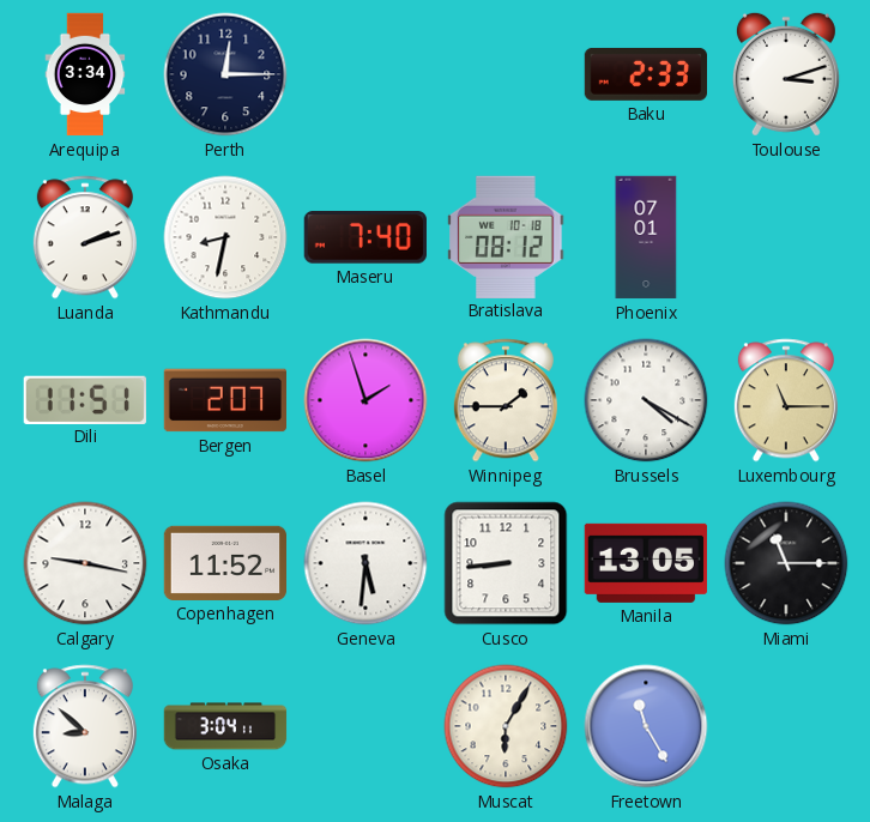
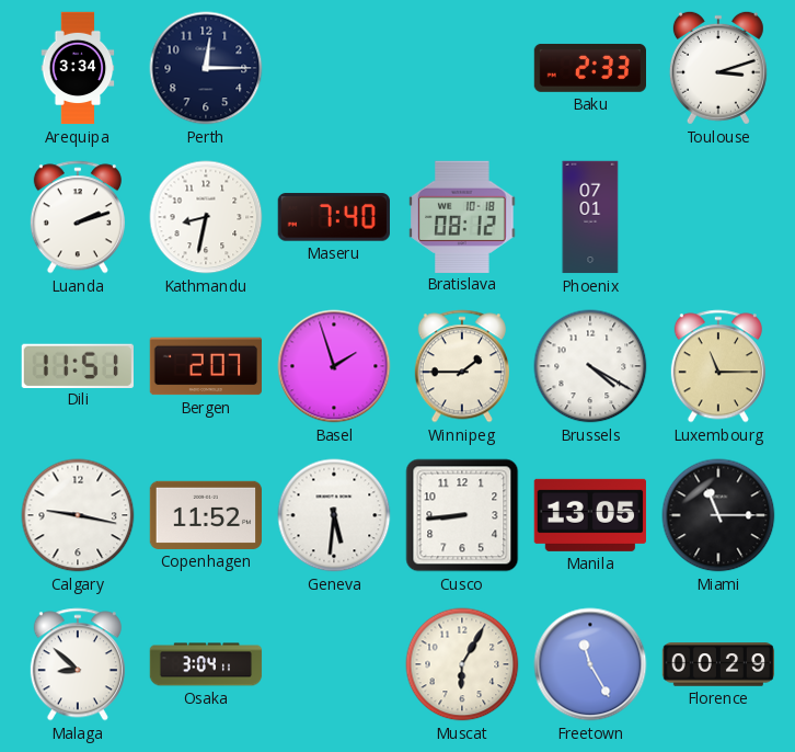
Florence: none -> 00:29 (718, 664)
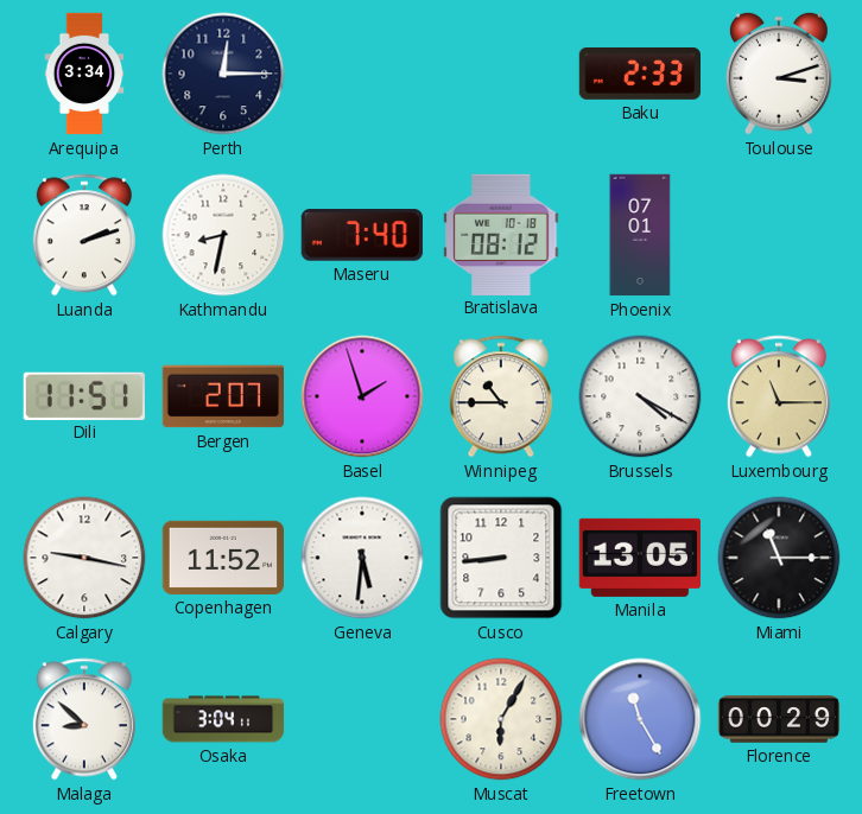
Winnipeg: 1:45 -> 10:45 (501, 396)
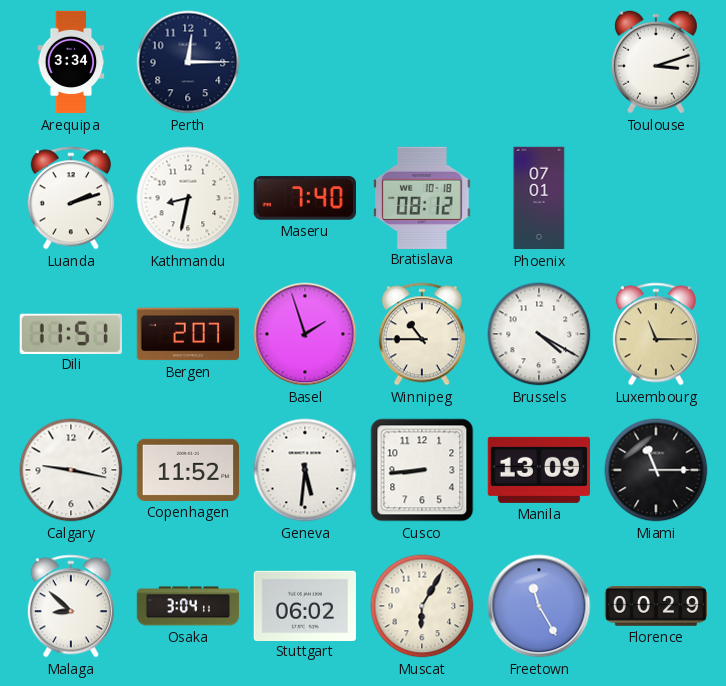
Baku: 2:33 -> none (639, 74)
Manila: 13:05 -> 13:09 (538, 470)
Stuttgart: none -> 06:02 (304, 605)
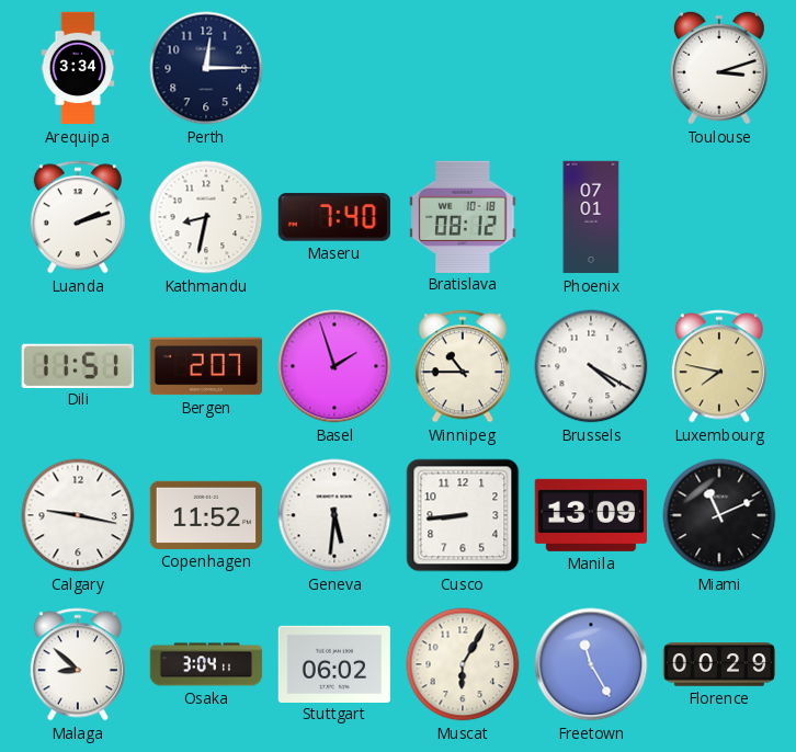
Luxembourg: 11:15 -> 7:47 (719, 366)
Miami: 11:15 -> 11:11 (719, 515)
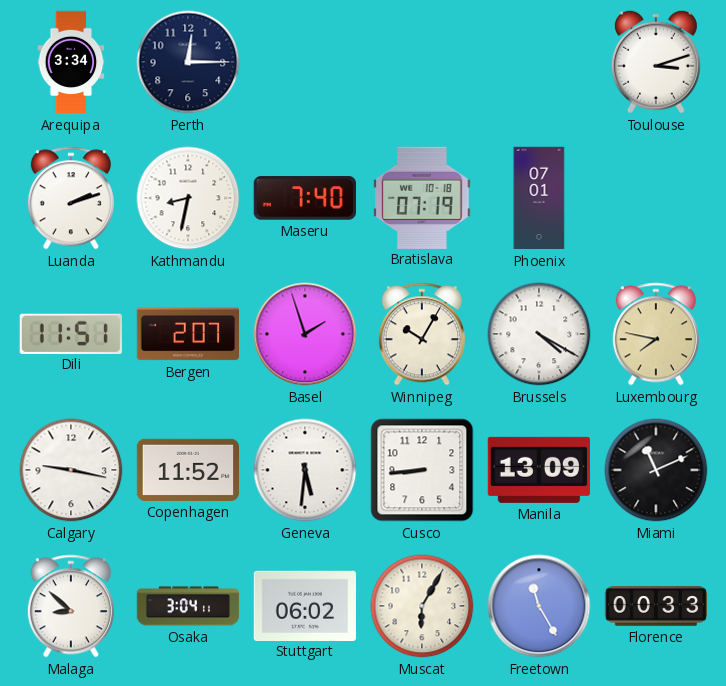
Bratislava: 08:12 -> 07:19 (422, 197)
Winnipeg: 10:45 -> 10:05 (422, 334)
Florence: 00:29 -> 00:33 (656, 606)
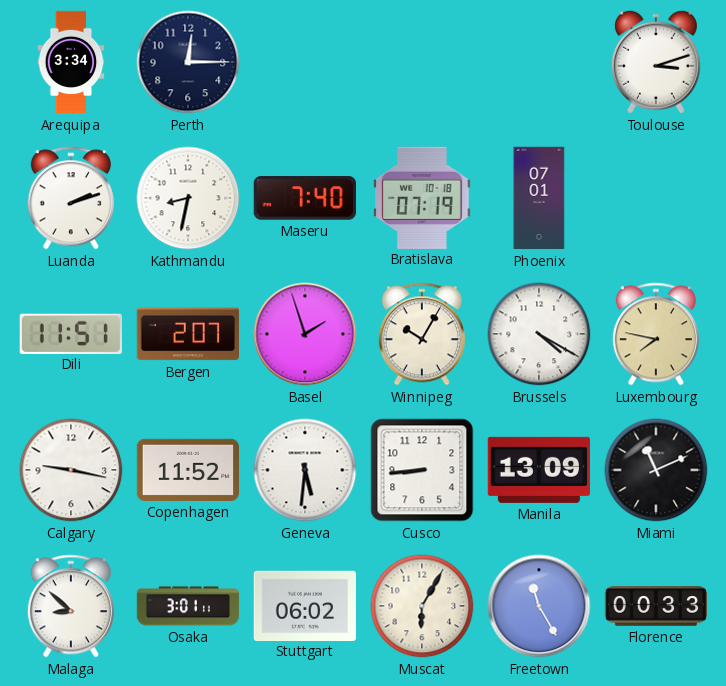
Osaka: 3:04 -> 3:01 (188, 606)
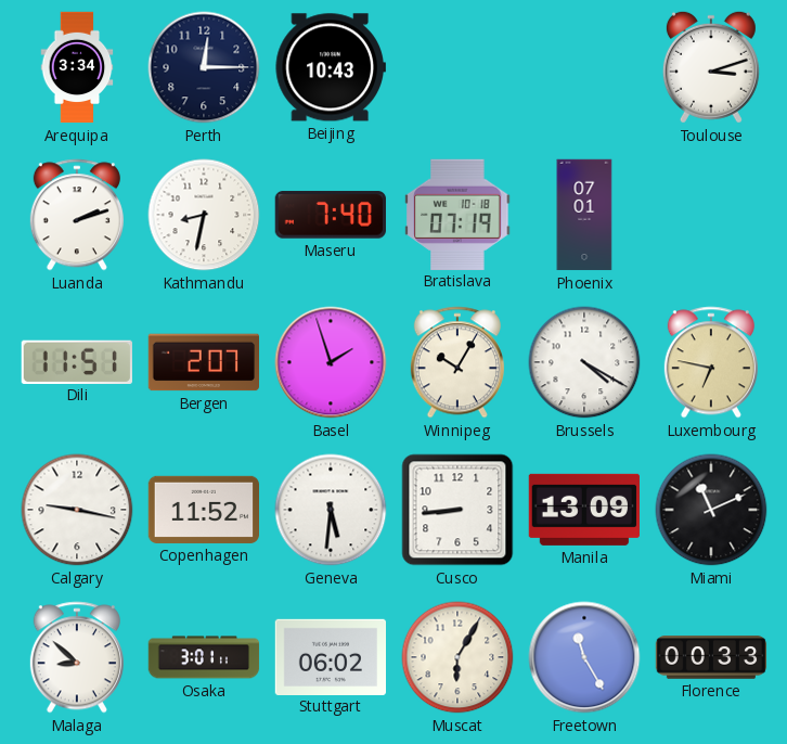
Beijing: none -> 10:43 (331, 67)
Luxembourg: 7:47 -> 6:47 (711, 362)
